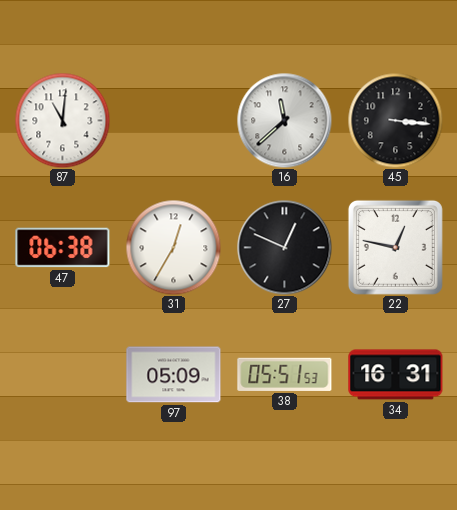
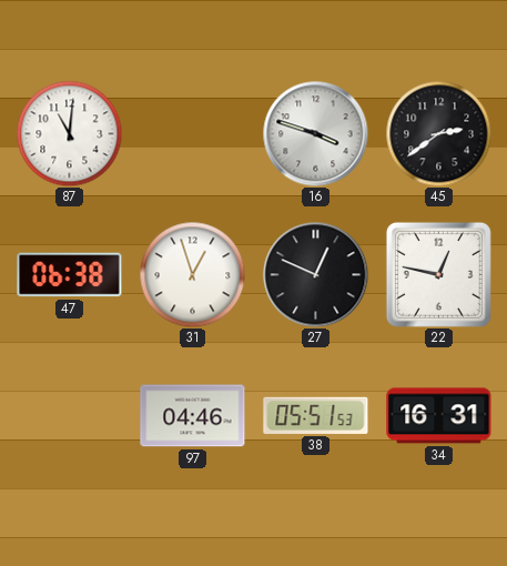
16: 11:38 -> 3:48 (315, 133)
45: 3:16 -> 2:39 (438, 133)
31: 12:35 -> 12:57 (192, 274)
97: 05:09 -> 04:46 (193, 416)
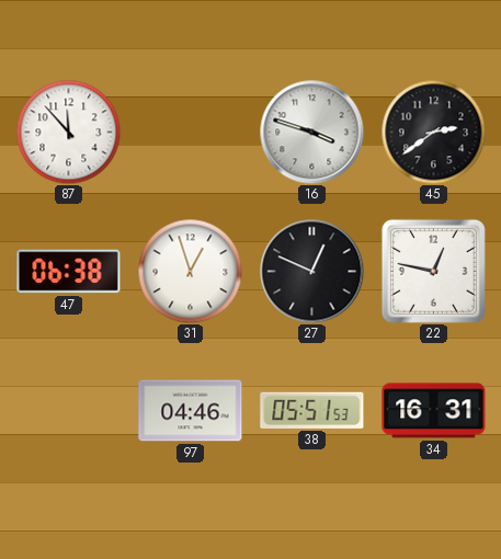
87: 11:01 -> 11:53 (68, 132)
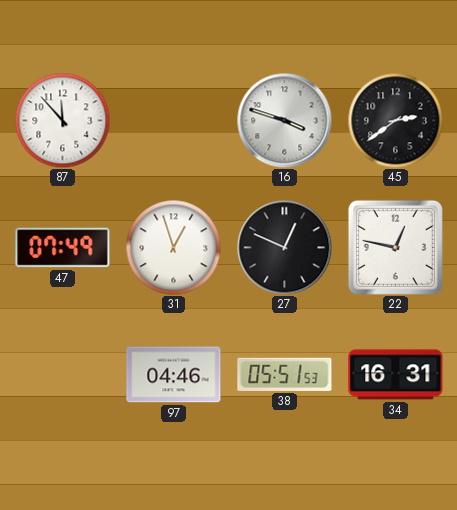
47: 06:38 -> 07:49 (63, 248)
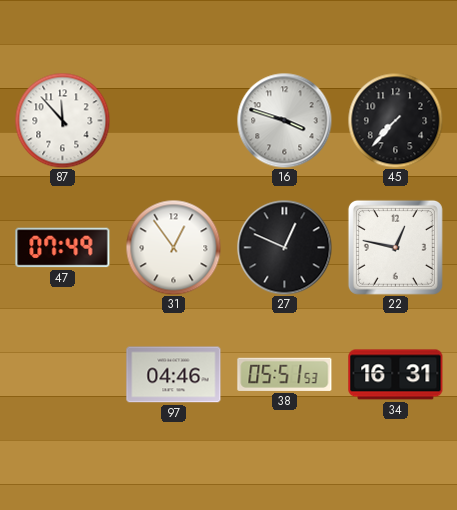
45: 2:39 -> 7:37 (395, 120)
31: 12:57 -> 12:54 (173, 247)
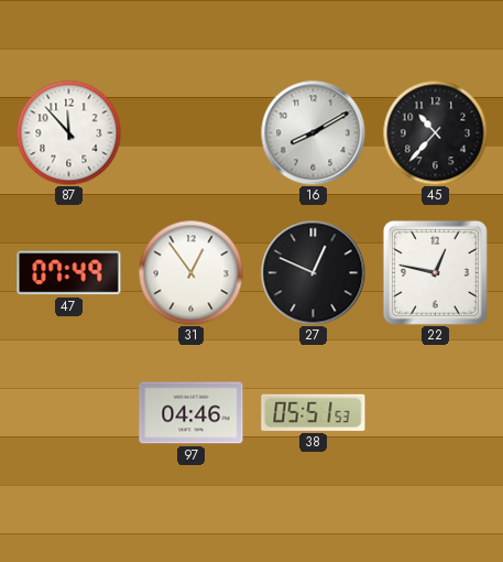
16: 3:48 -> 8:10 (313, 132)
45: 7:37 -> 10:37 (435, 132)
34: 16:31 -> none (396, 375)
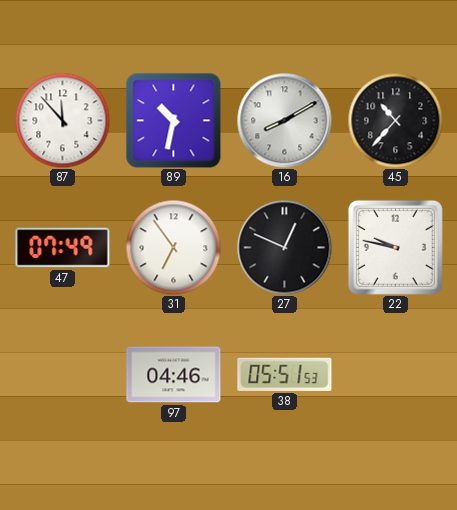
89: none -> 10:32 (174, 121)
31: 12:54 -> 6:54 (173, 247)
22: 12:47 -> 9:47 (395, 247)
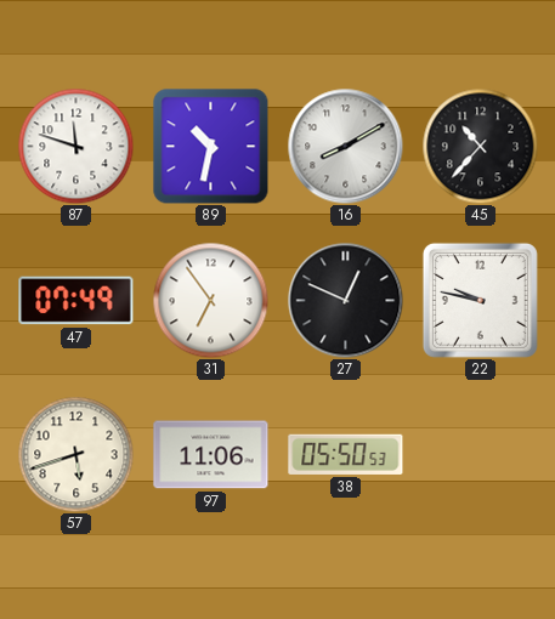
87: 11:53 -> 11:48 (75, 146)
57: none -> 5:42 (75, 454)
97: 04:46 -> 11:06 (211, 455)
38: 05:51 -> 05:50 (346, 454)
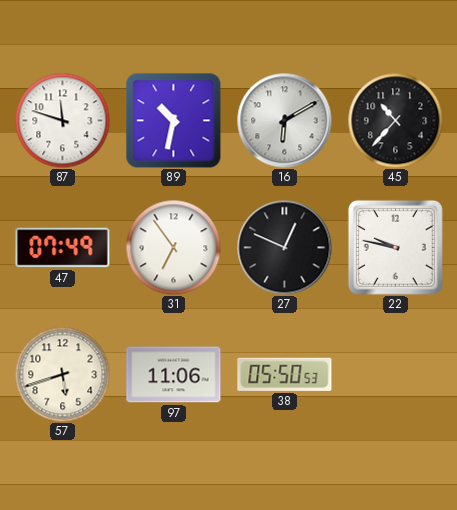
16: 8:10 -> 6:10 (284, 120)
